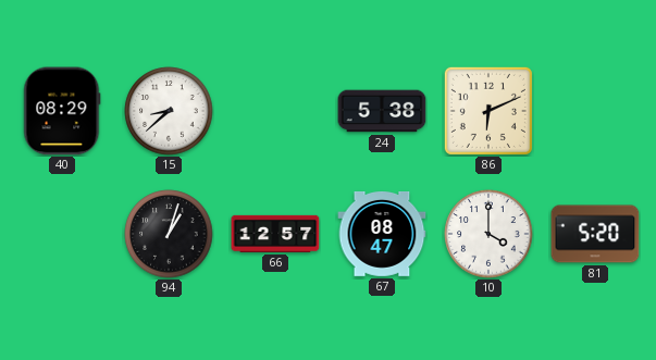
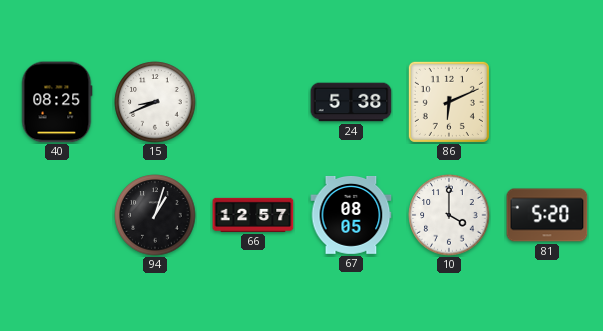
40: 08:29 -> 08:25 (57, 102)
15: 8:38 -> 8:41 (155, 102)
67: 08:47 -> 08:05 (351, 216)
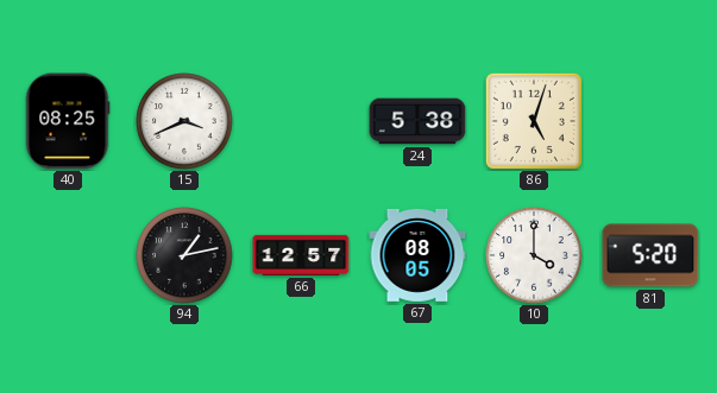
15: 8:41 -> 3:41 (184, 121)
86: 6:11 -> 5:03 (534, 121)
94: 1:03 -> 1:13 (184, 255)
